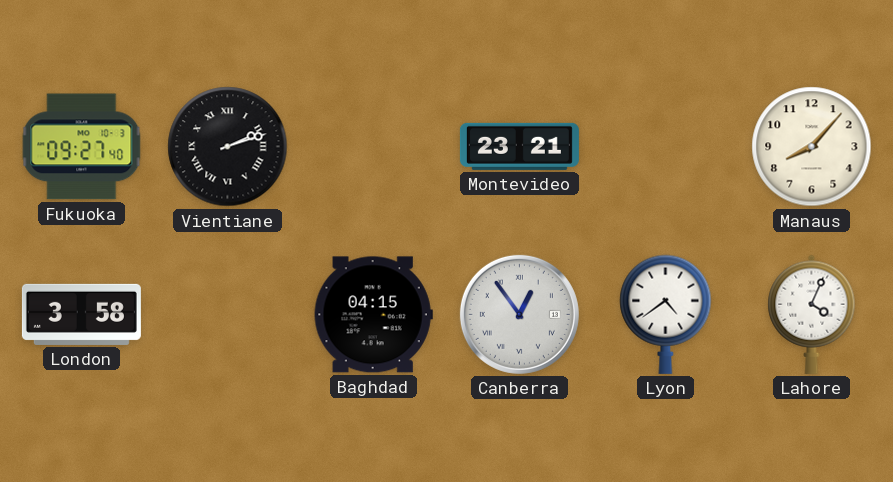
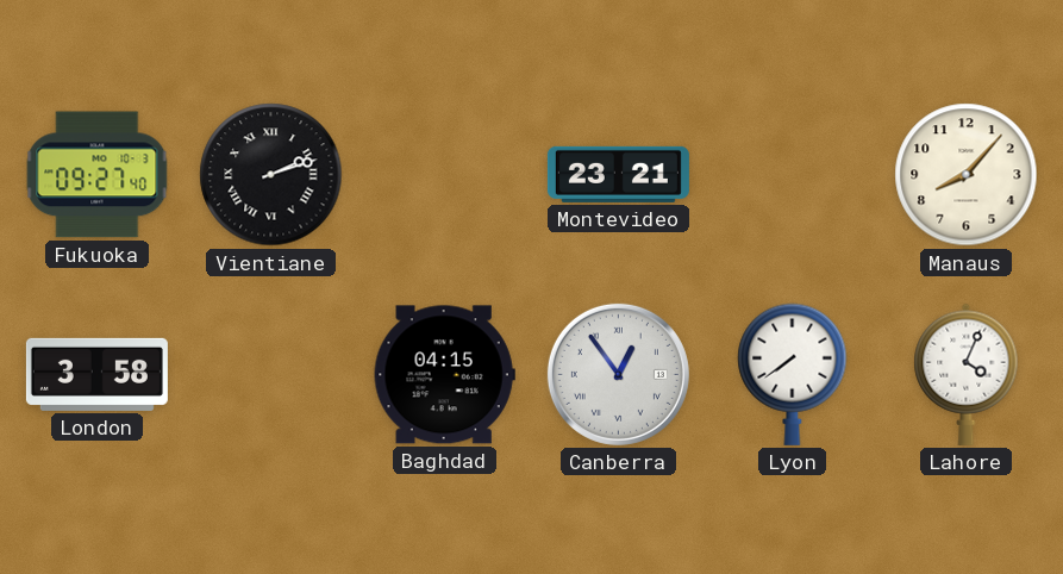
Lyon: 4:39 -> 7:39 (793, 374)
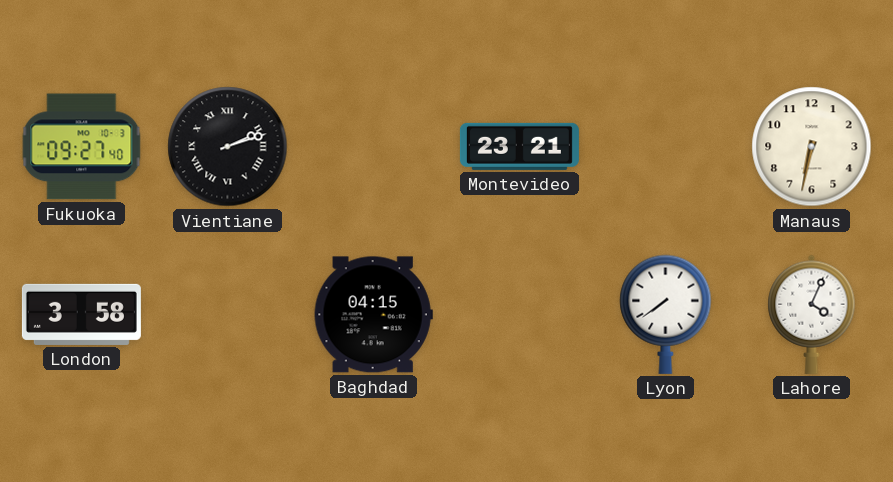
Manaus: 8:07 -> 6:32 (812, 147)
Canberra: 12:54 -> none (618, 374)
